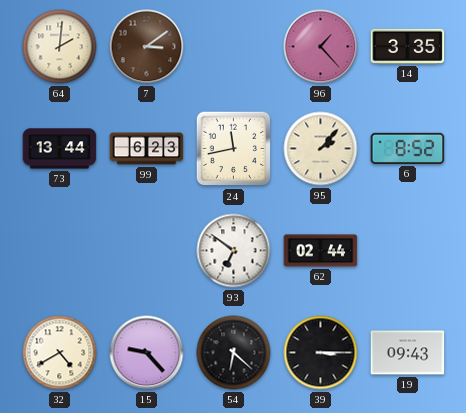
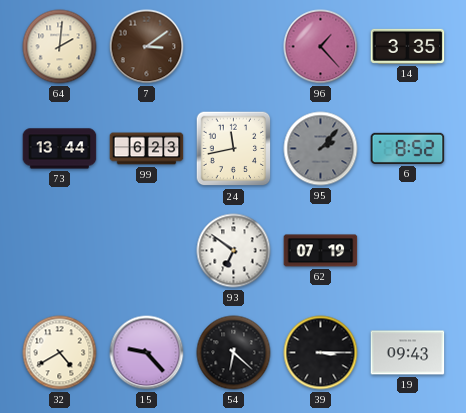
95 dial: cream -> grey (321, 149)
62: 02:44 -> 07:19 (321, 251)
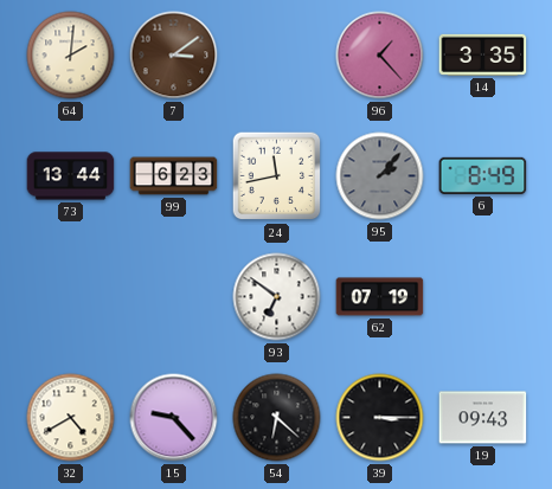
6: 8:52 -> 8:49 (483, 175)
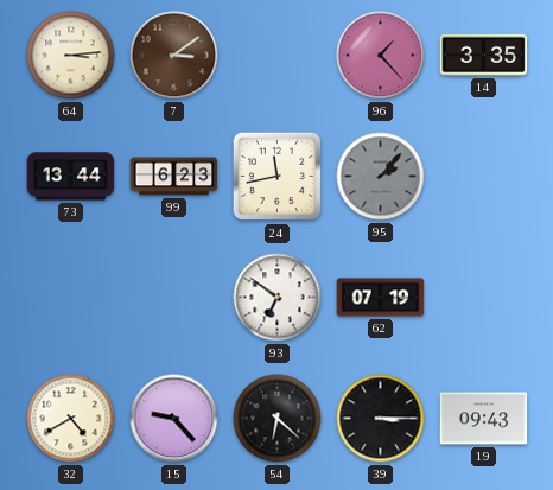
64: 2:01 -> 3:14 (71, 56)
6: 8:49 -> none (483, 175)
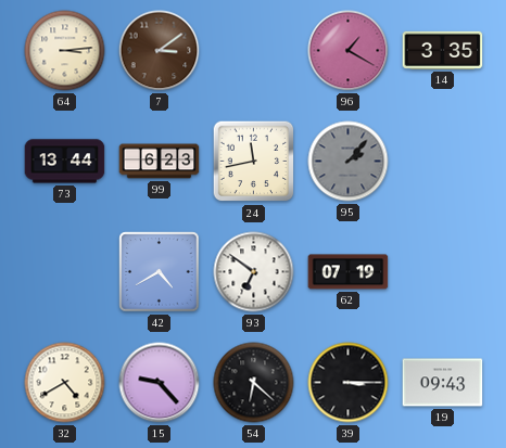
96: 1:23 -> 1:20 (349, 51)
42: none -> 4:40 (160, 272)
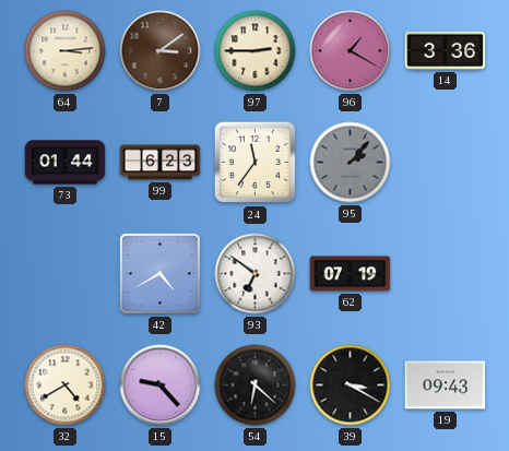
97: none -> 2:45 (256, 51)
14: 3:35 -> 3:36 (446, 50)
73: 13:44 -> 01:44 (66, 163)
24: 11:43 -> 11:36 (256, 163)
39: 3:15 -> 3:20 (351, 385)
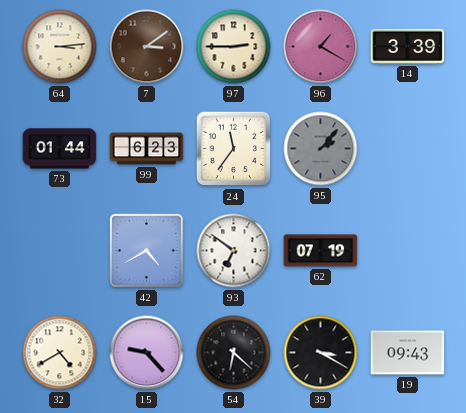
14: 3:36 -> 3:39 (408, 46)
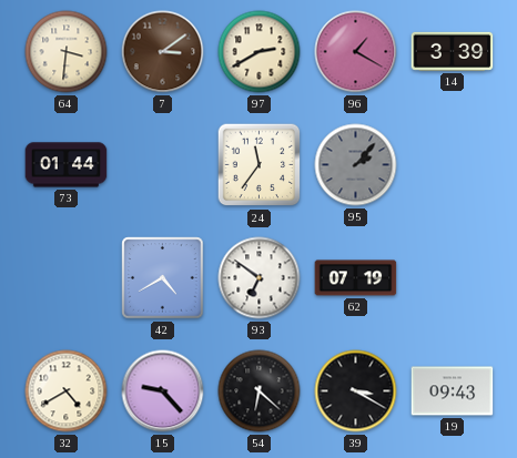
64: 3:14 -> 3:31 (67, 52)
97: 2:45 -> 2:40 (260, 52)
99: 6:23 -> none (147, 149)
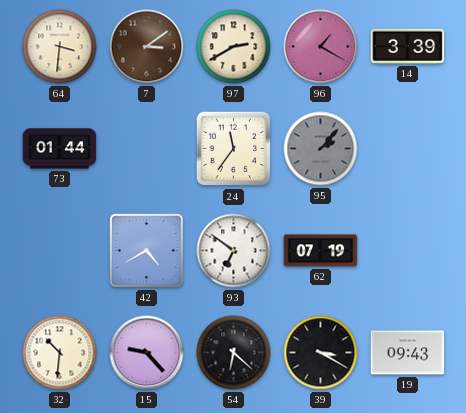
32: 4:40 -> 10:31 (60, 353)
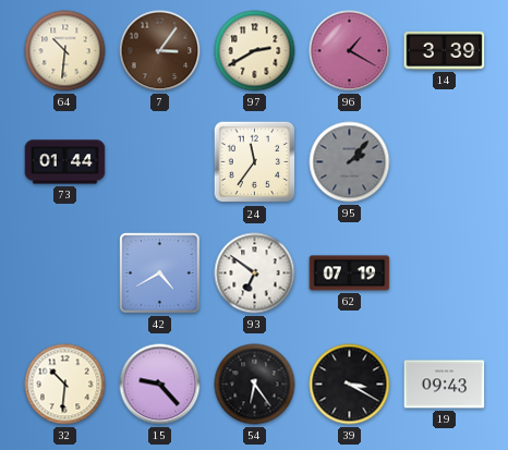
64: 3:31 -> 10:31 (65, 51)
7: 3:09 -> 3:06 (160, 51)
54: 6:22 -> 6:24 (255, 385)
